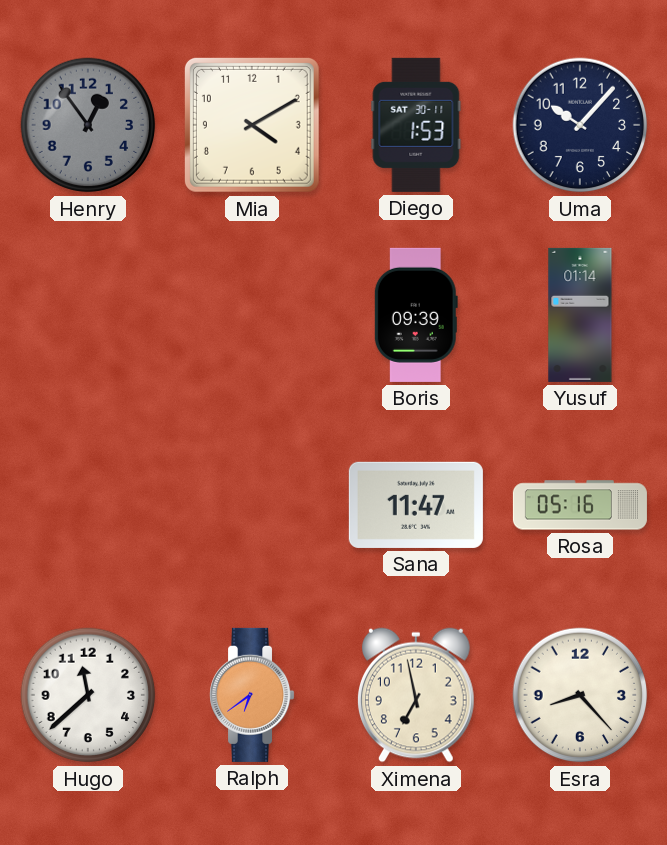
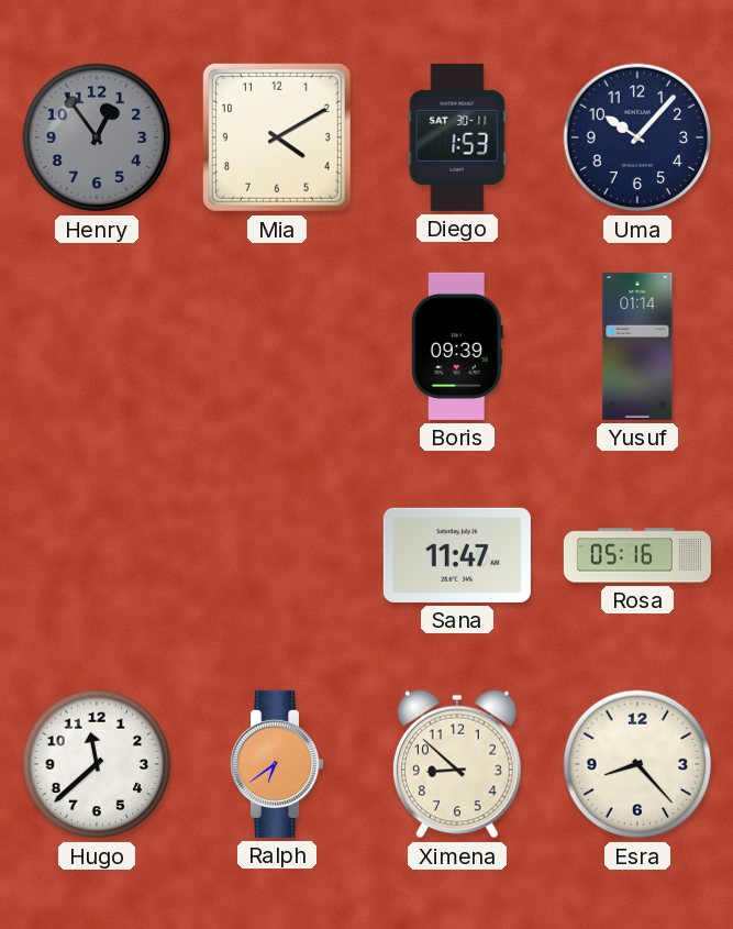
Ximena: 6:58 -> 8:52 (458, 764)
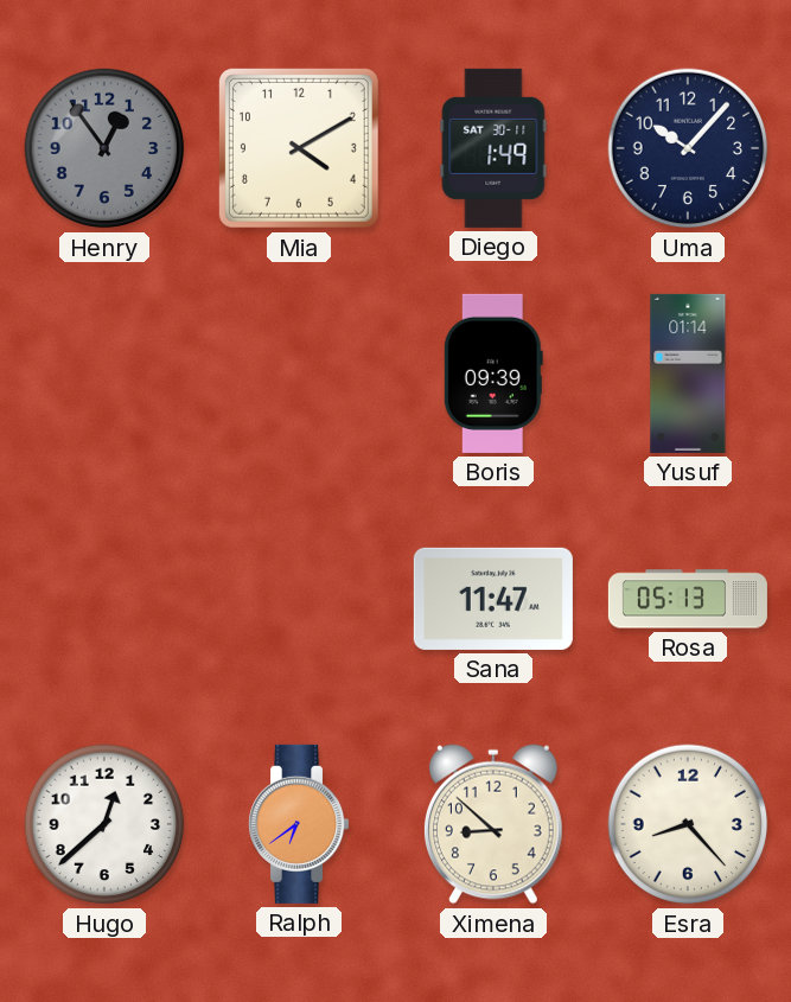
Diego: 1:53 -> 1:49 (493, 148)
Rosa: 05:16 -> 05:13 (688, 599)
Hugo: 11:38 -> 12:38 (104, 824)
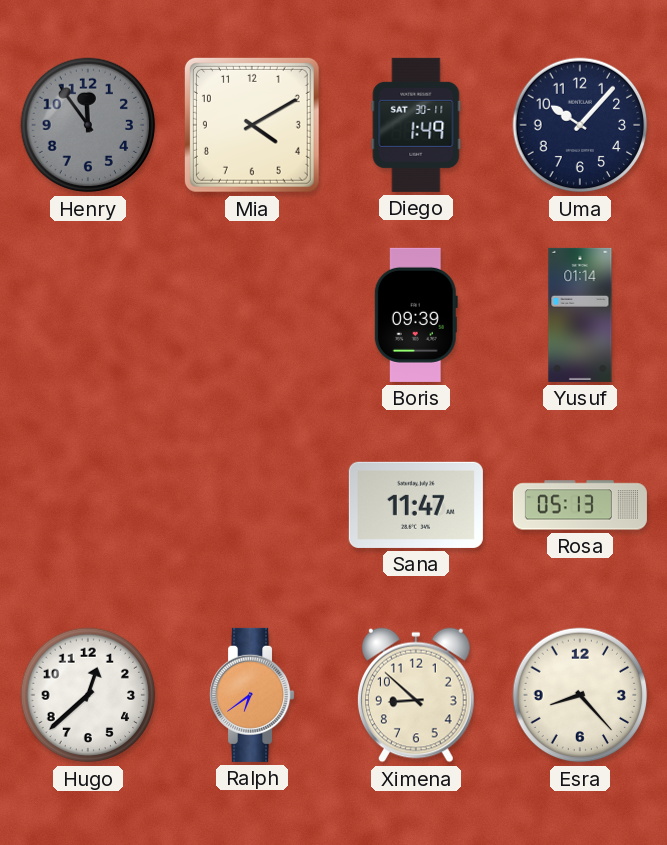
Henry: 12:54 -> 11:54 (88, 125)
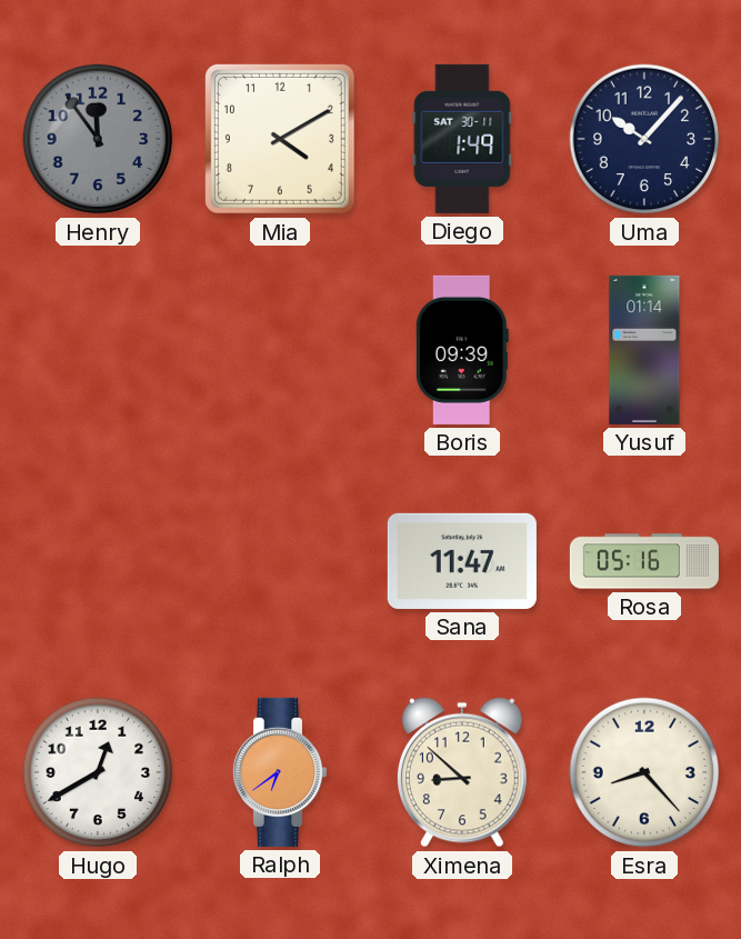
Rosa: 05:13 -> 05:16 (644, 561)
Hugo: 12:38 -> 12:40 (98, 772)
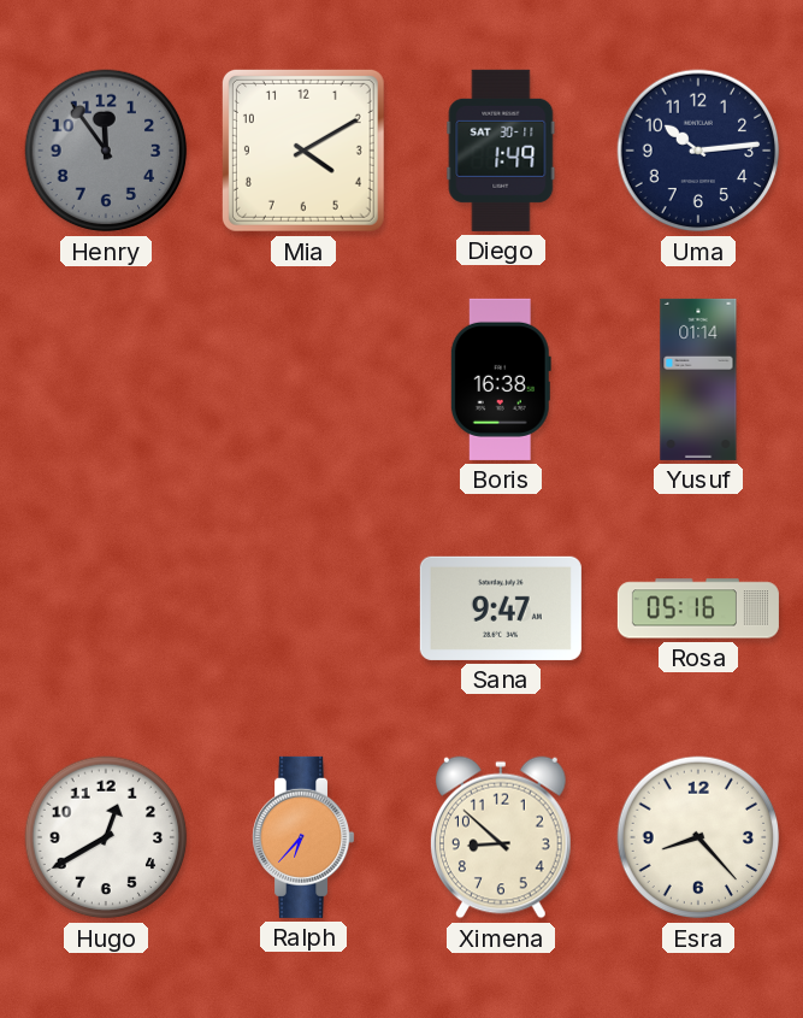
Uma: 10:07 -> 10:14 (698, 151)
Boris: 09:39 -> 16:38 (501, 379)
Sana: 11:47 -> 9:47 (501, 608)
Ralph: 6:39 -> 6:37 (303, 837)
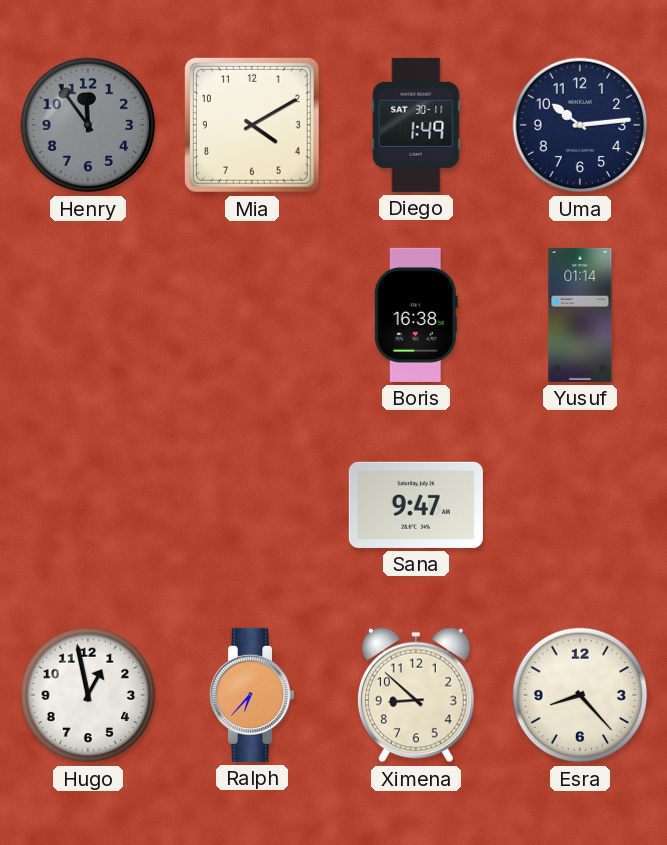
Rosa: 05:16 -> none (698, 608)
Hugo: 12:40 -> 12:58 (88, 695)
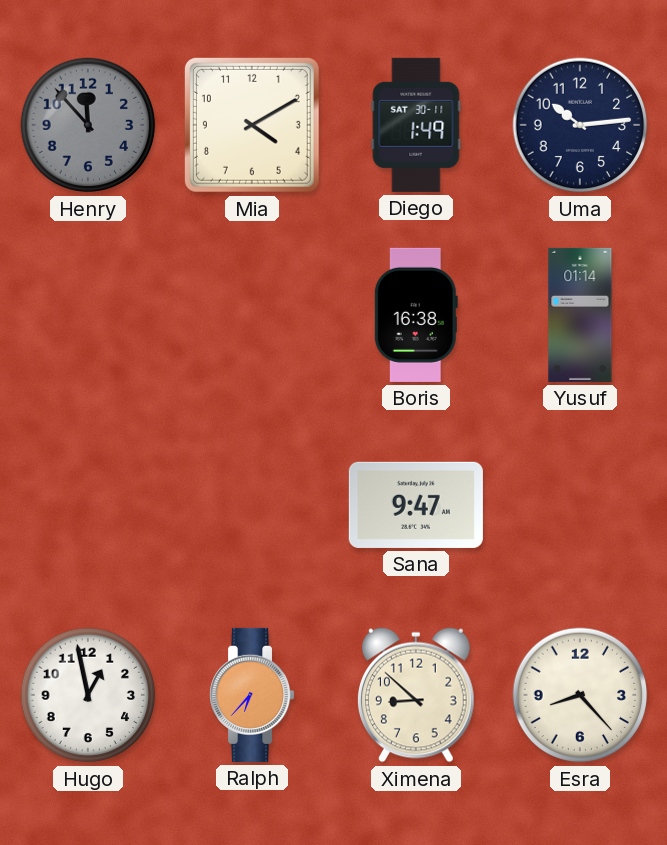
Henry: 11:54 -> 11:53 (88, 125)
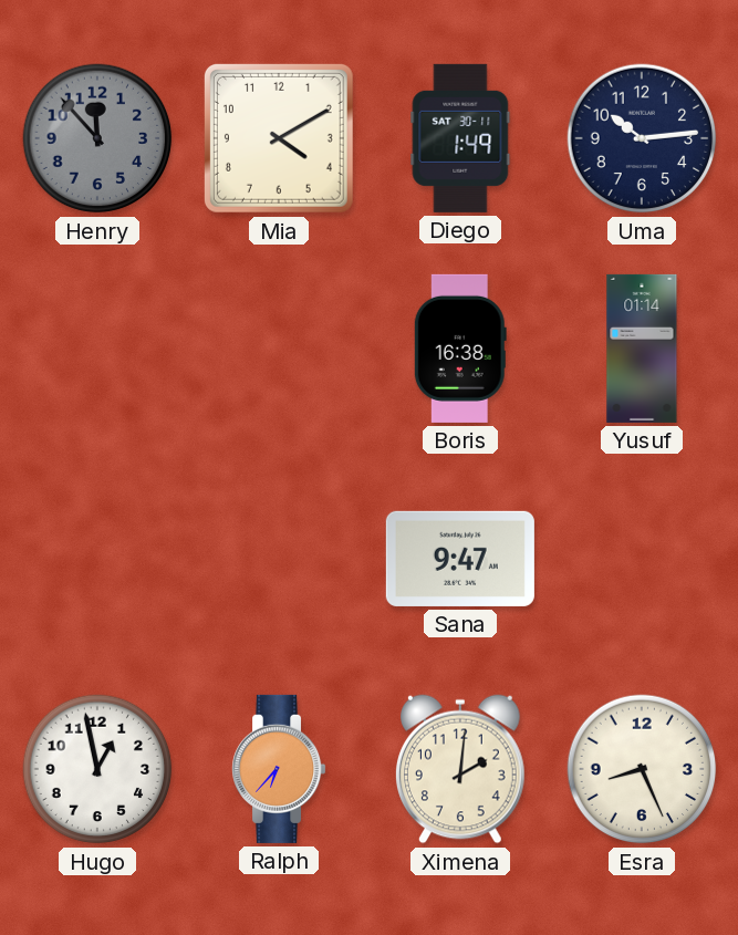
Ximena: 8:52 -> 2:01 (461, 769)
Esra: 8:23 -> 8:26 (642, 769)
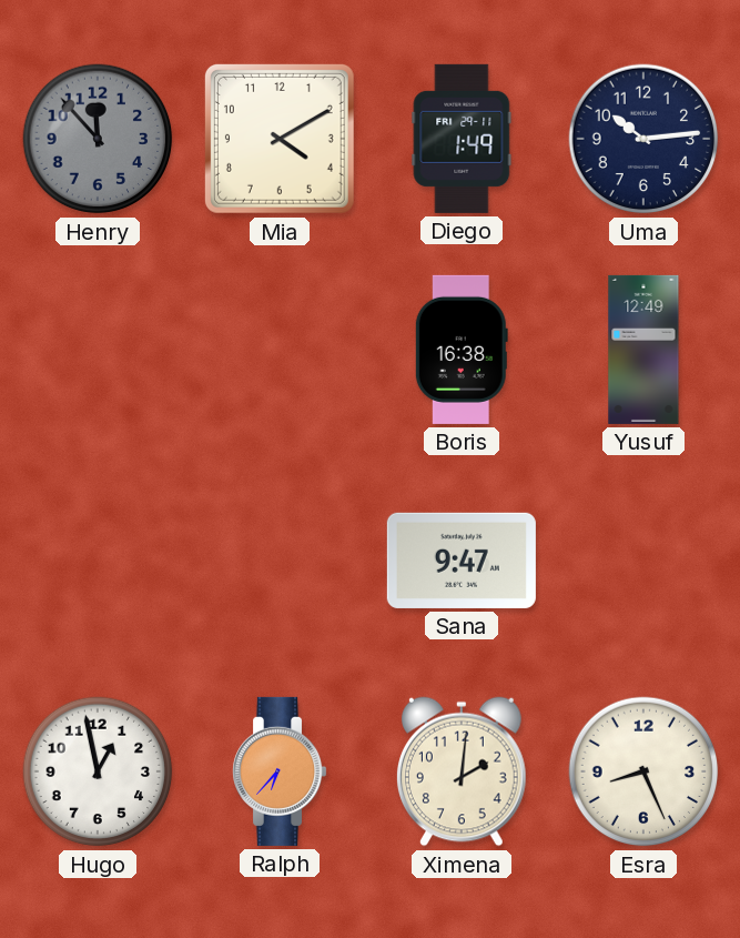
Diego date: SAT 30-11 -> FRI 29-11 (462, 139)
Yusuf: 01:14 -> 12:49 (643, 350)
